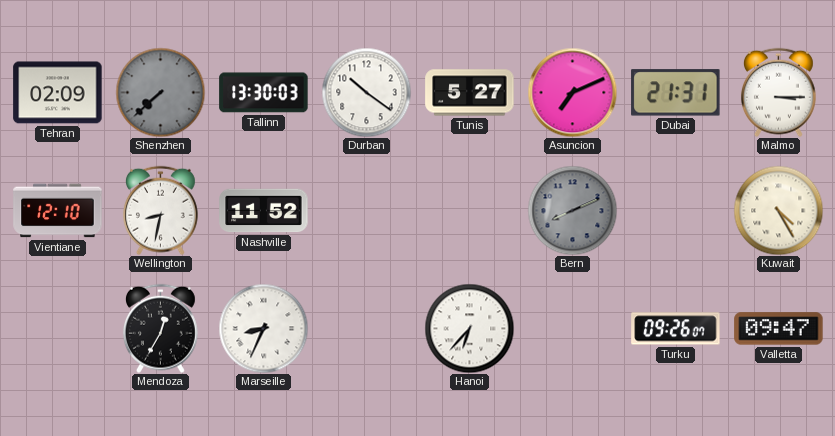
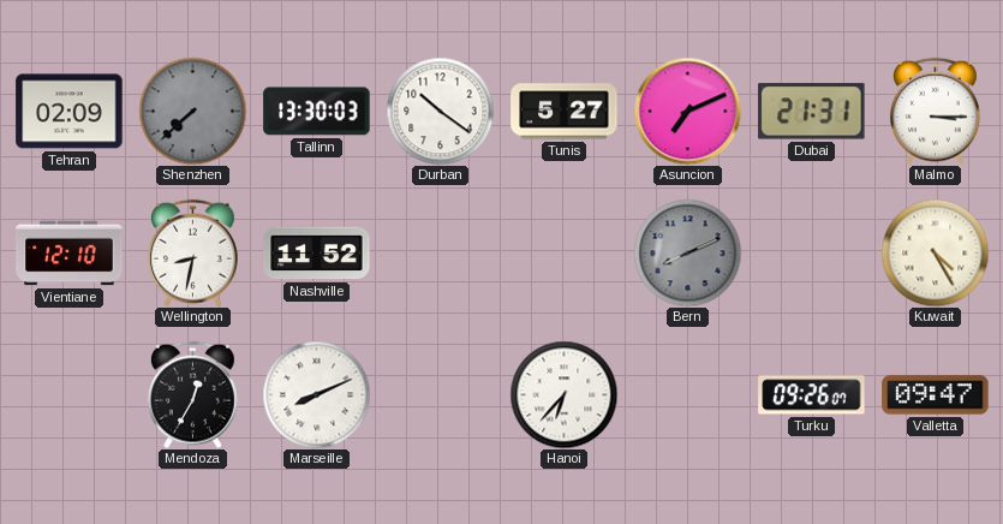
Marseille: 8:34 -> 8:11 (316, 394)
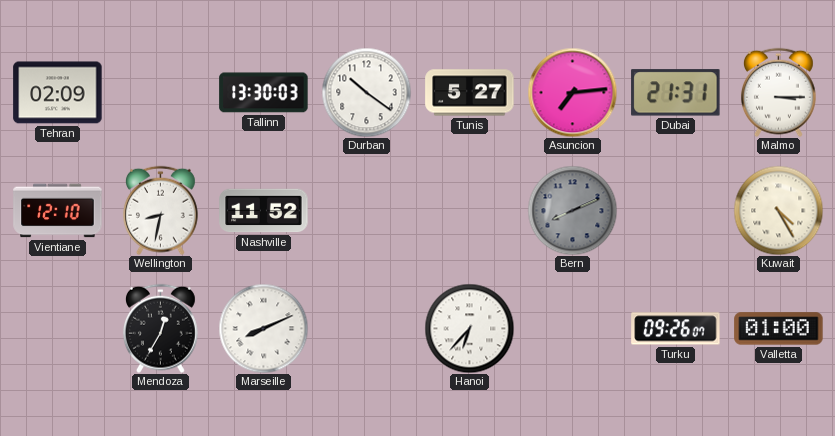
Shenzhen: 7:38 -> none (192, 111)
Asuncion: 7:11 -> 7:14 (572, 92)
Valletta: 09:47 -> 01:00 (779, 329)
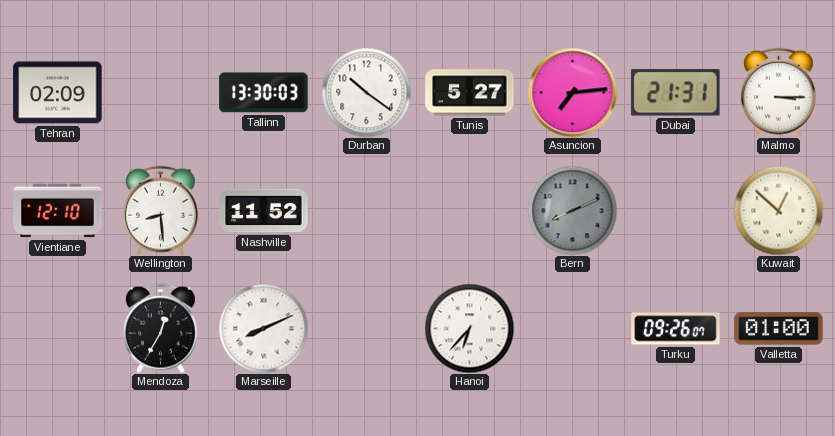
Wellington: 8:32 -> 8:29 (160, 210)
Kuwait: 4:25 -> 12:52 (778, 210)
